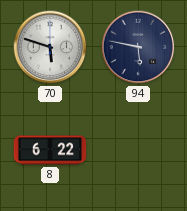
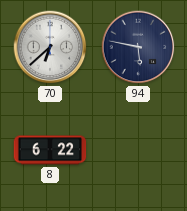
70: 5:48 -> 6:38 (50, 47)
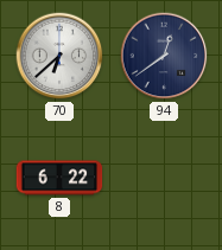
94: 5:47 -> 12:39 (164, 56)
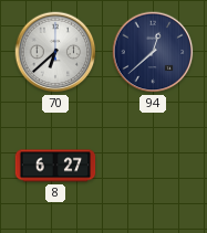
94: 12:39 -> 12:38 (153, 52)
8: 6:22 -> 6:27 (55, 166)
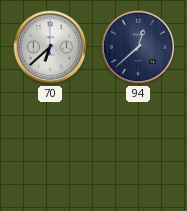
8: 6:27 -> none (55, 166)
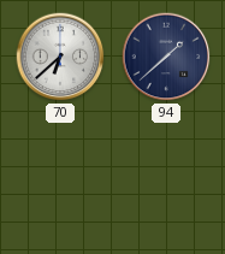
94: 12:38 -> 1:38 (166, 57)
